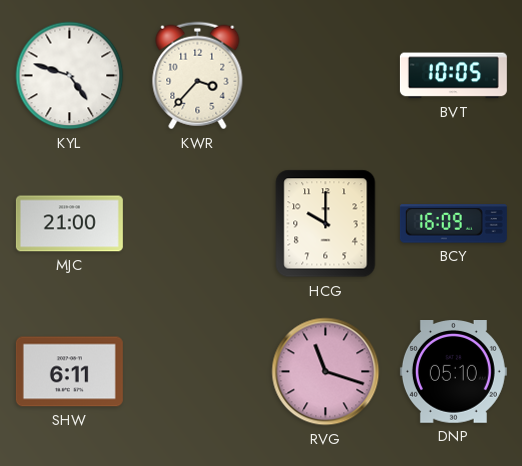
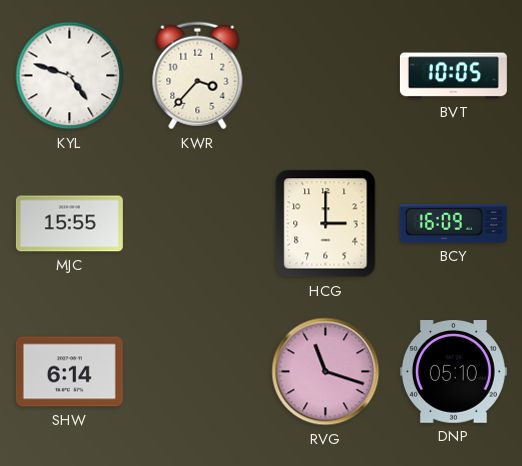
MJC: 21:00 -> 15:55 (69, 224)
HCG: 10:00 -> 3:00 (326, 224)
SHW: 6:11 -> 6:14 (69, 372)
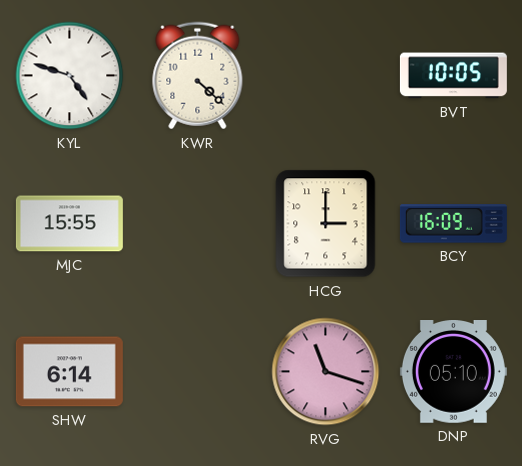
KWR: 3:37 -> 4:22 (198, 76)
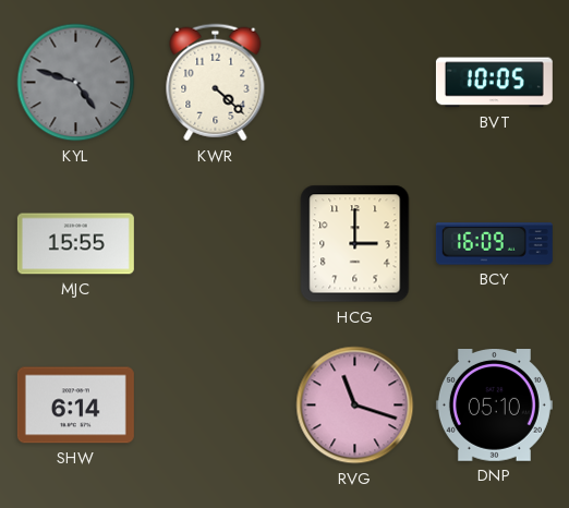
KYL dial: white -> grey (76, 83)
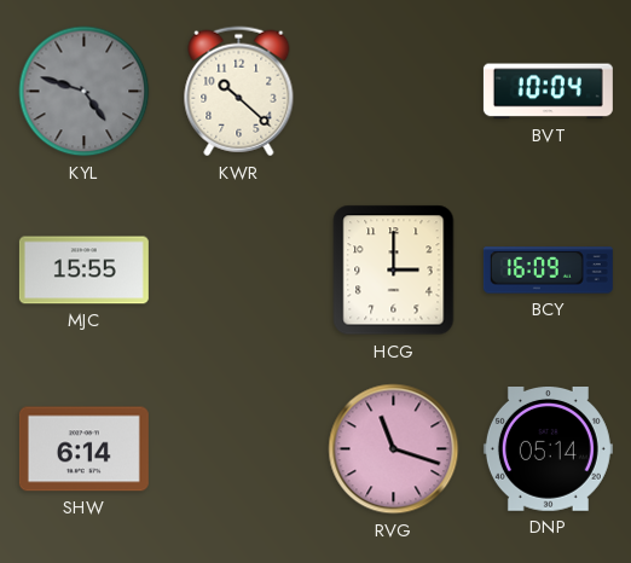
KWR: 4:22 -> 10:22 (239, 92)
BVT: 10:05 -> 10:04 (548, 92)
DNP: 05:10 -> 05:14 (548, 449)
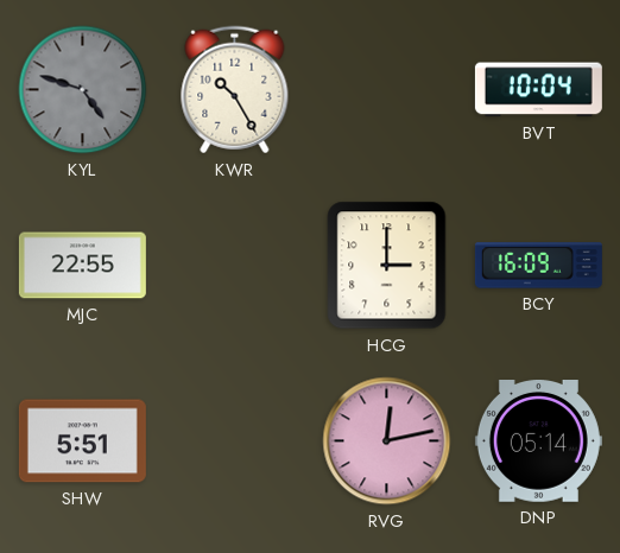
KWR: 10:22 -> 10:25 (235, 90)
MJC: 15:55 -> 22:55 (82, 266)
SHW: 6:14 -> 5:51 (82, 441)
RVG: 11:18 -> 12:13 (387, 441)
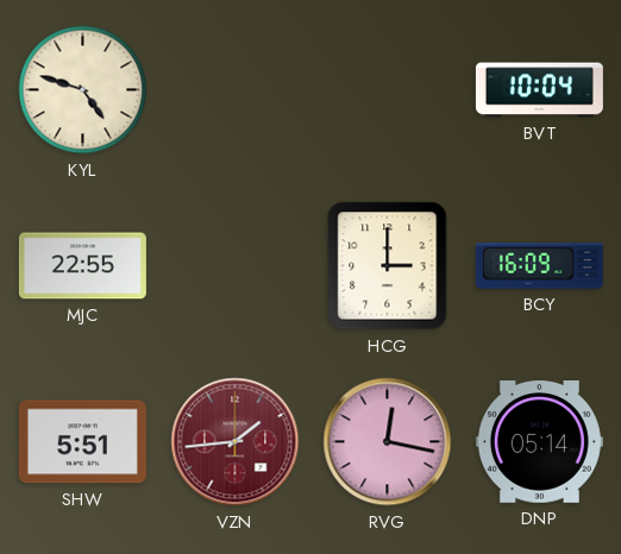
KYL dial: grey -> cream (83, 90)
KWR: 10:25 -> none (235, 90)
VZN: none -> 1:44 (236, 442)
RVG: 12:13 -> 12:17 (388, 442)
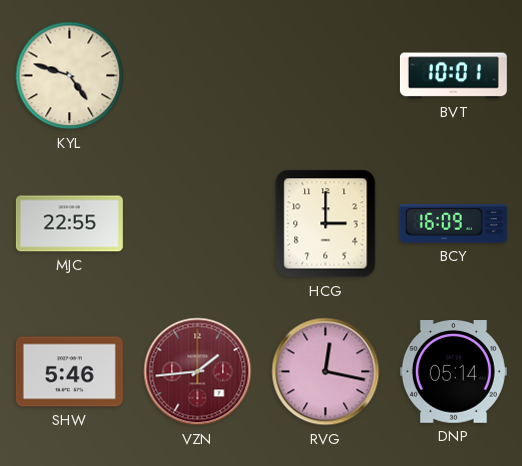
BVT: 10:04 -> 10:01 (453, 76)
SHW: 5:51 -> 5:46 (69, 372)
